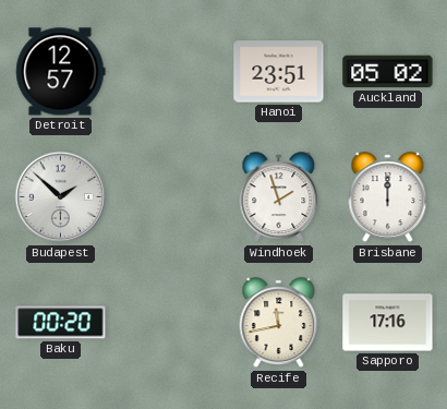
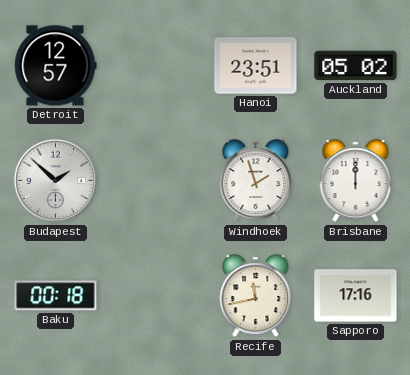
Baku: 00:20 -> 00:18 (56, 296)
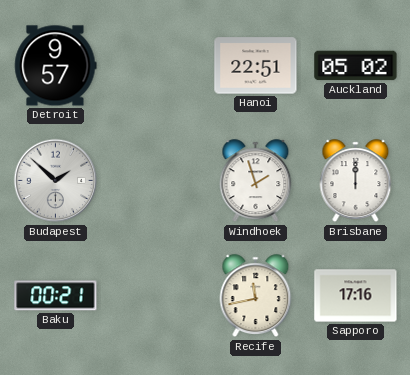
Detroit: 12:57 -> 9:57 (55, 66)
Hanoi: 23:51 -> 22:51 (256, 66)
Baku: 00:18 -> 00:21 (56, 296)
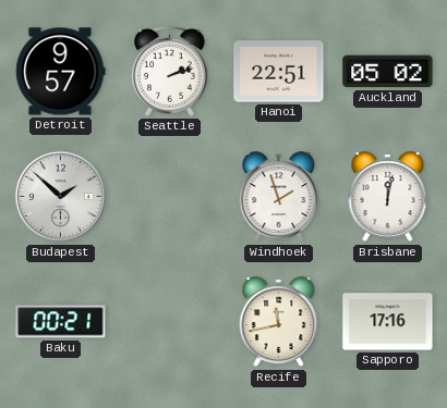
Seattle: none -> 2:12 (169, 71)
Brisbane: 12:00 -> 12:02 (388, 197)
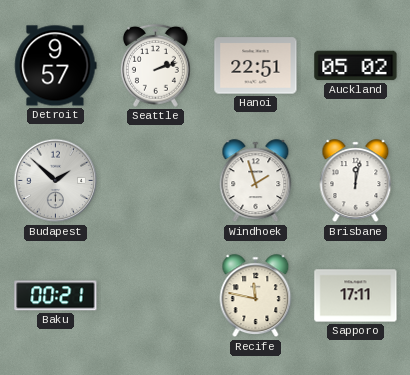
Recife: 11:43 -> 11:47 (256, 296)
Sapporo: 17:16 -> 17:11 (356, 296)
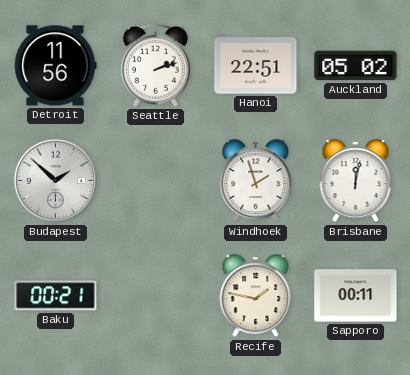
Detroit: 9:57 -> 11:56 (55, 66)
Recife: 11:47 -> 1:47 (256, 296)
Sapporo: 17:11 -> 00:11 (356, 296)
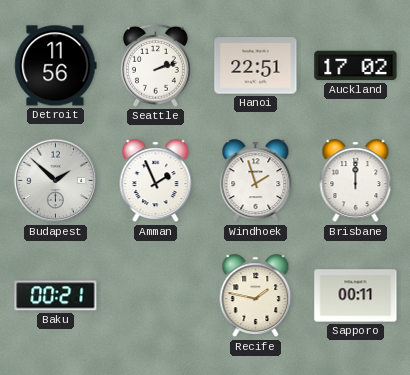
Auckland: 05:02 -> 17:02 (356, 66)
Amman: none -> 1:56 (156, 181)
Brisbane: 12:02 -> 12:00 (356, 181)
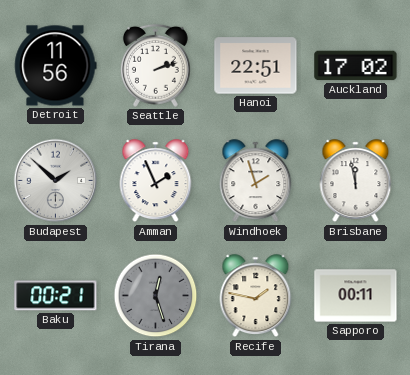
Brisbane: 12:00 -> 11:58 (356, 181)
Tirana: none -> 12:27 (156, 296)
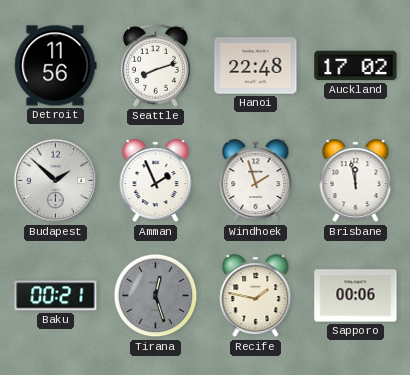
Seattle: 2:12 -> 8:12 (155, 65)
Hanoi: 22:51 -> 22:48 (256, 66)
Sapporo: 00:11 -> 00:06 (356, 296)
